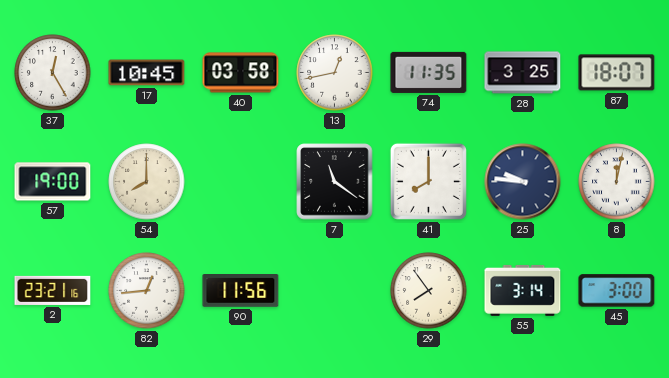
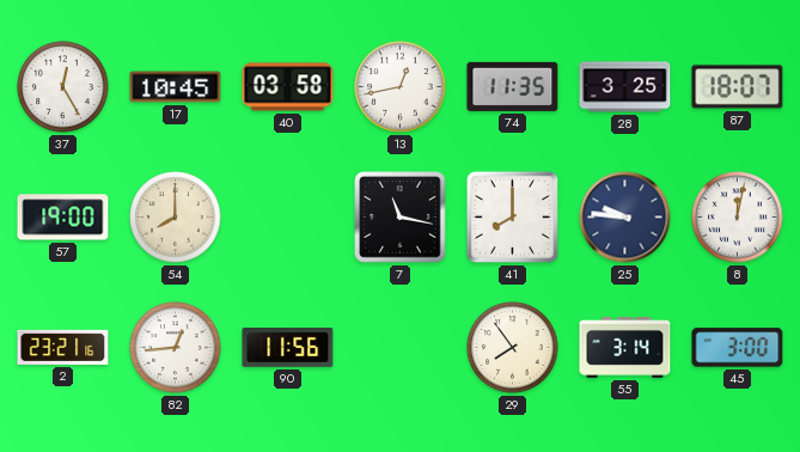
7: 11:21 -> 11:17 (401, 218)
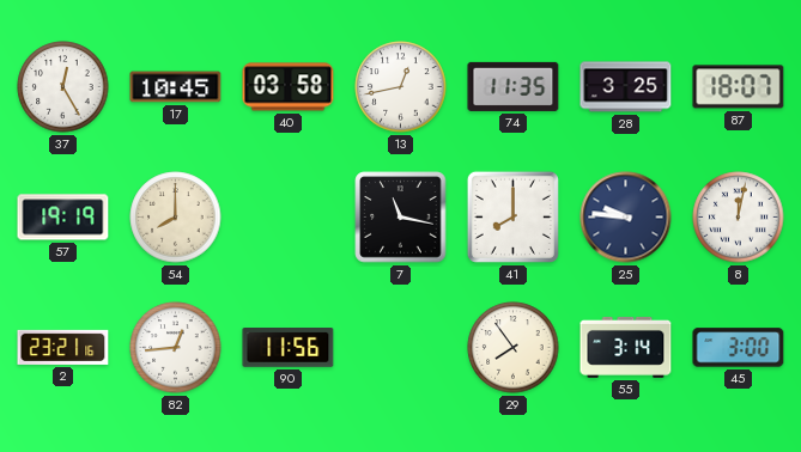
57: 19:00 -> 19:19 (63, 218)
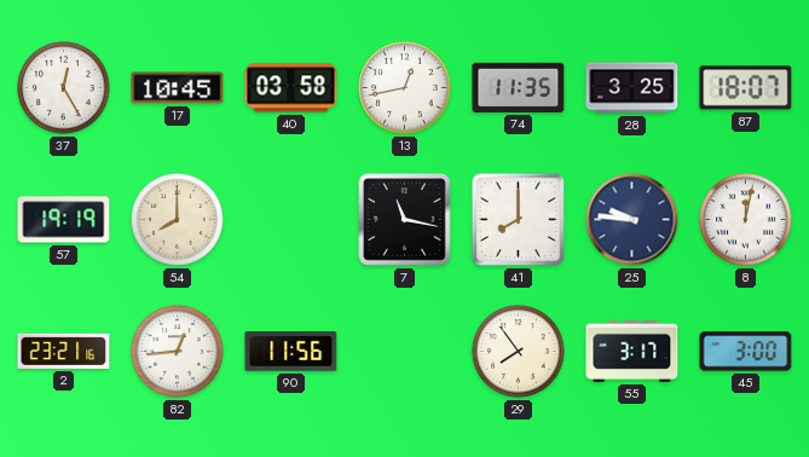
55: 3:14 -> 3:17 (632, 351)
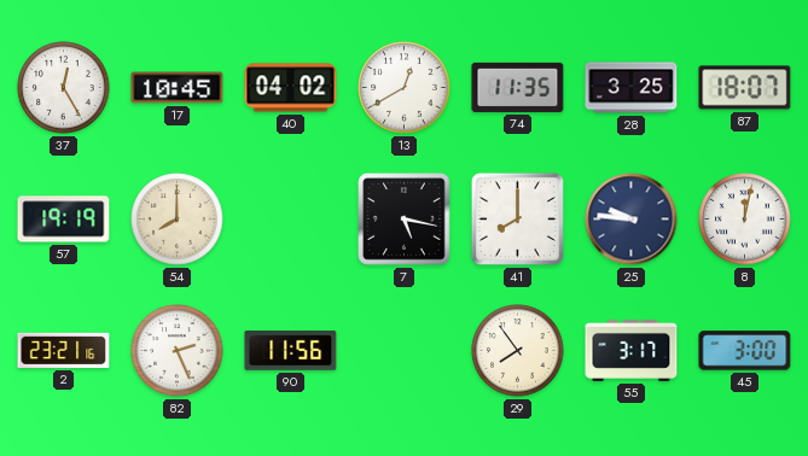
40: 03:58 -> 04:02 (291, 88)
13: 12:43 -> 12:40 (405, 88)
7: 11:17 -> 5:17 (405, 220)
82: 12:44 -> 2:26 (178, 351)
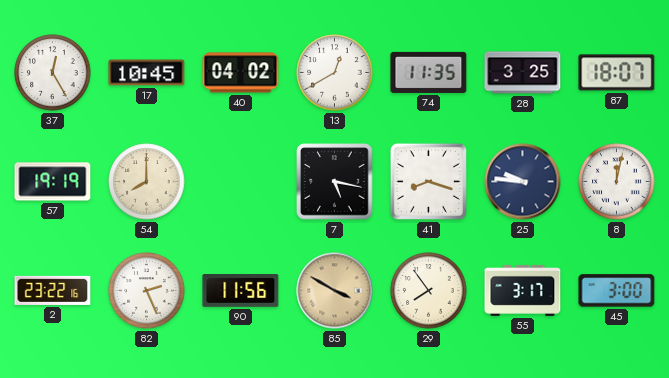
41: 8:00 -> 8:18 (428, 181)
2: 23:21 -> 23:22 (53, 290)
85: none -> 3:50 (335, 291)
